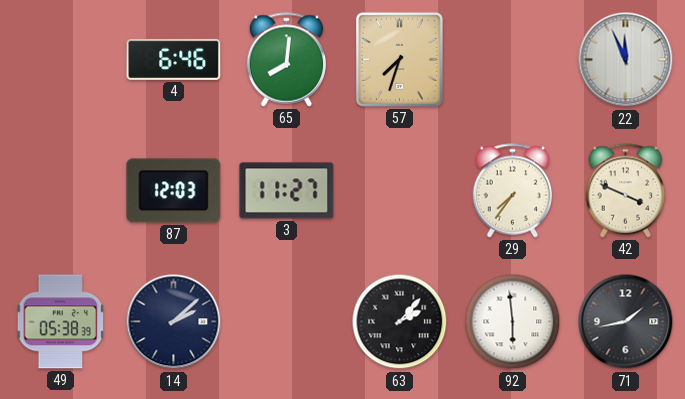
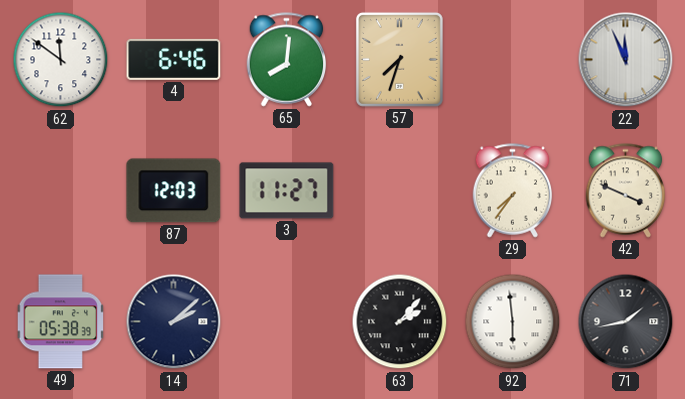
62: none -> 11:51 (61, 60)
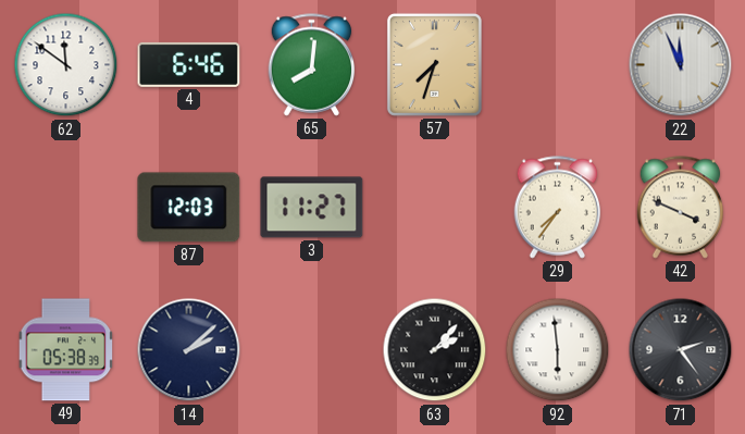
71: 1:43 -> 2:24 (681, 350)
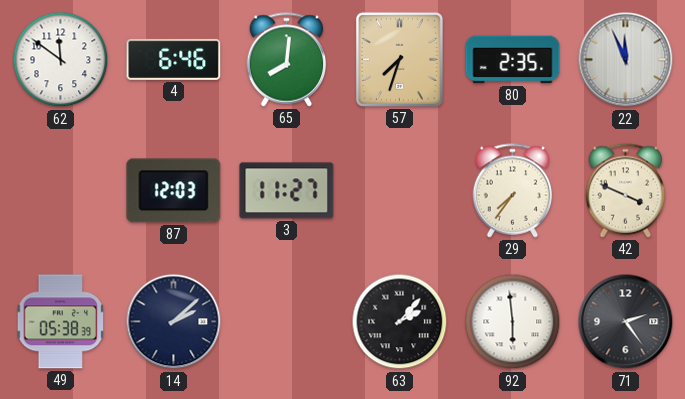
80: none -> 2:35 (513, 60)
